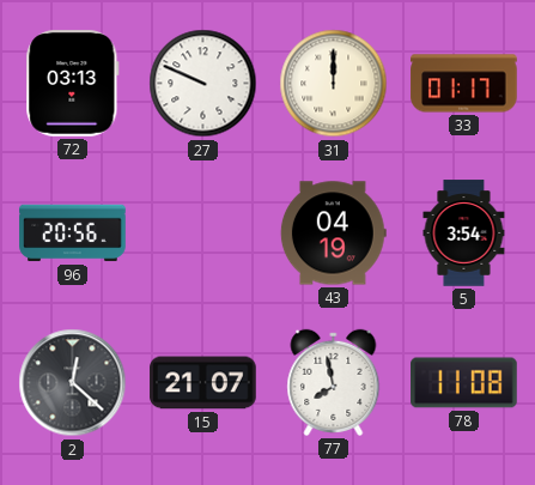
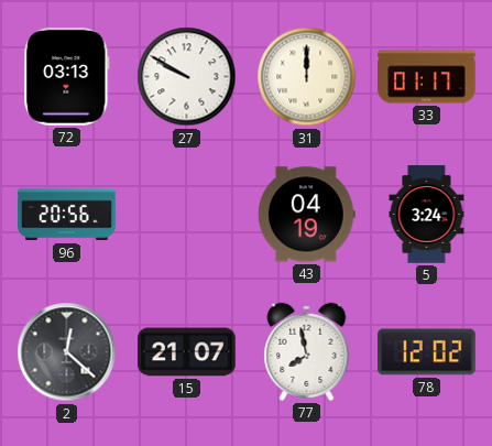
27: 9:49 -> 9:50 (187, 77)
5: 3:54 -> 3:24 (427, 215)
78: 11:08 -> 12:02 (427, 352)
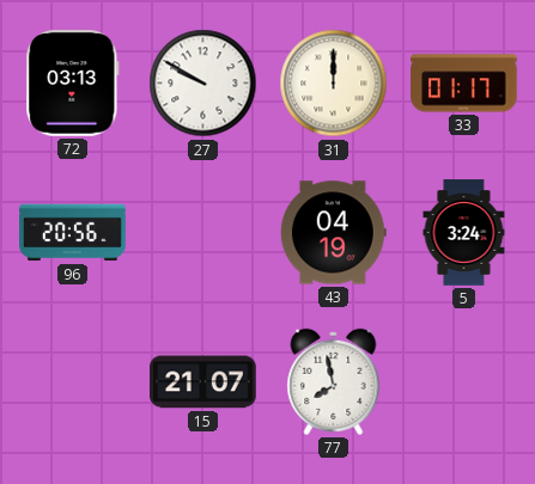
2: 12:22 -> none (67, 352)
78: 12:02 -> none (427, 352)
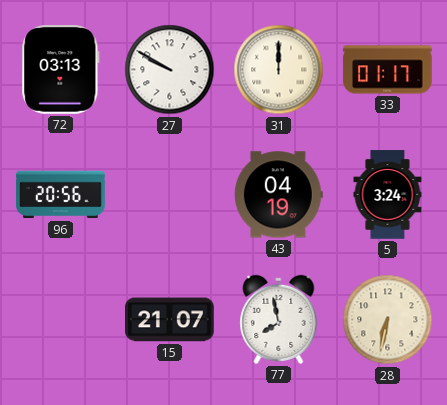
28: none -> 6:32 (388, 320)
